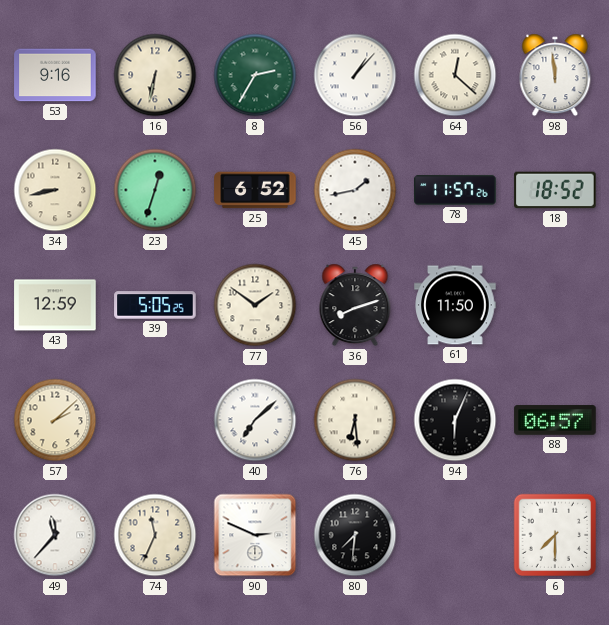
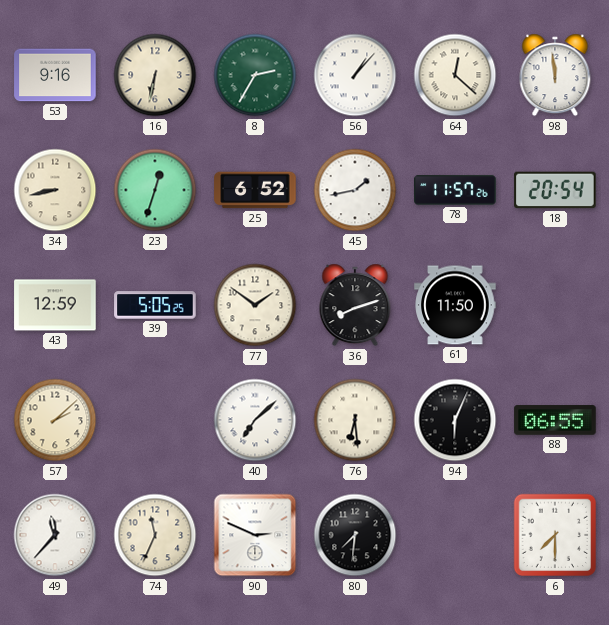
18: 18:52 -> 20:54 (555, 190)
88: 06:57 -> 06:55 (555, 420)
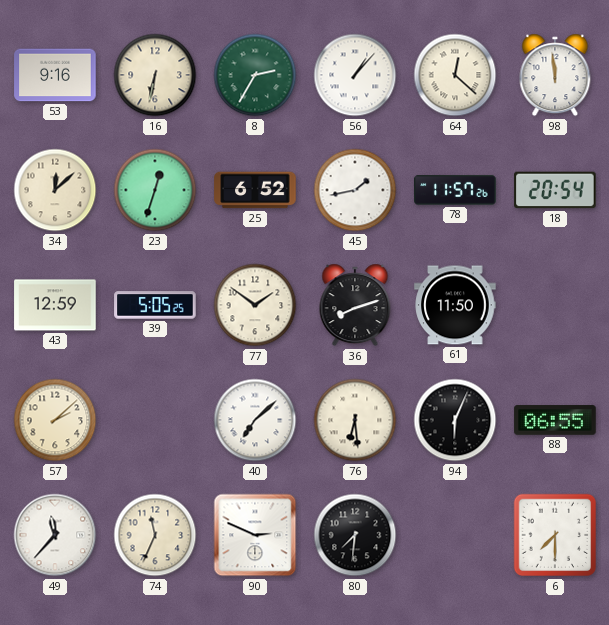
34: 8:43 -> 12:08 (55, 190)
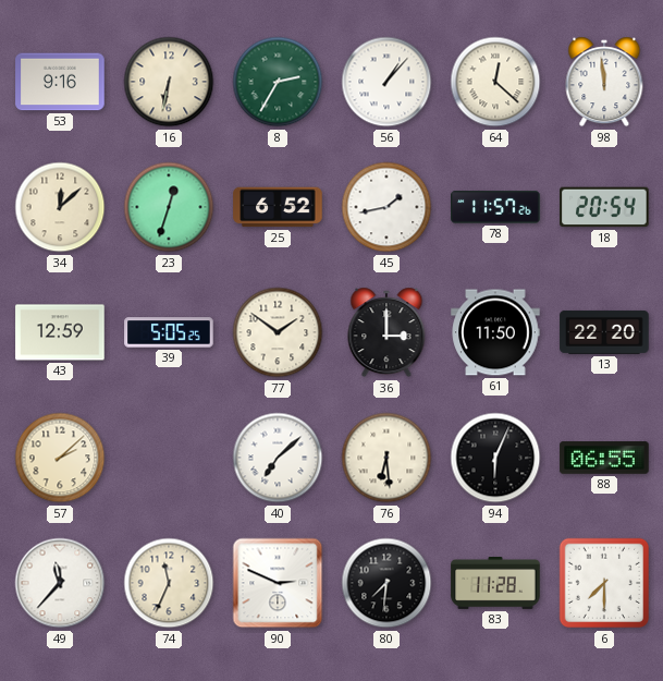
36: 8:12 -> 3:00 (386, 332)
13: none -> 22:20 (604, 332)
83: none -> 11:28 (495, 584)
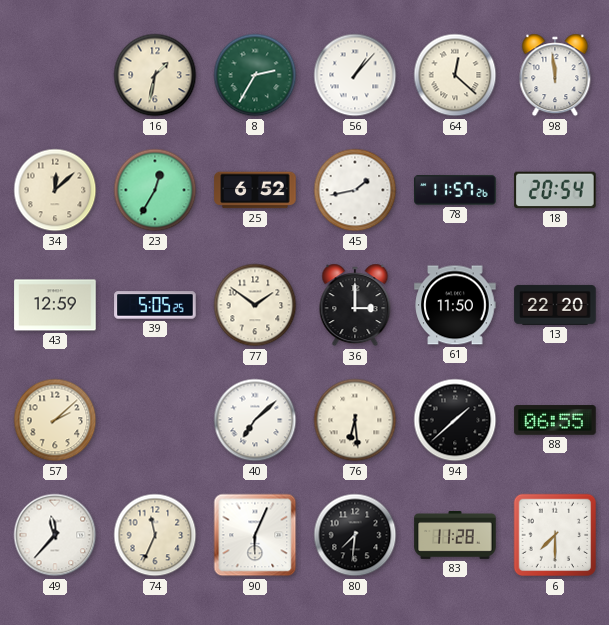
53: 9:16 -> none (60, 82)
16: 6:32 -> 1:32 (155, 75)
23: 12:33 -> 12:35 (155, 190)
94: 6:04 -> 1:38 (455, 420)
90: 2:49 -> 6:04 (255, 535)
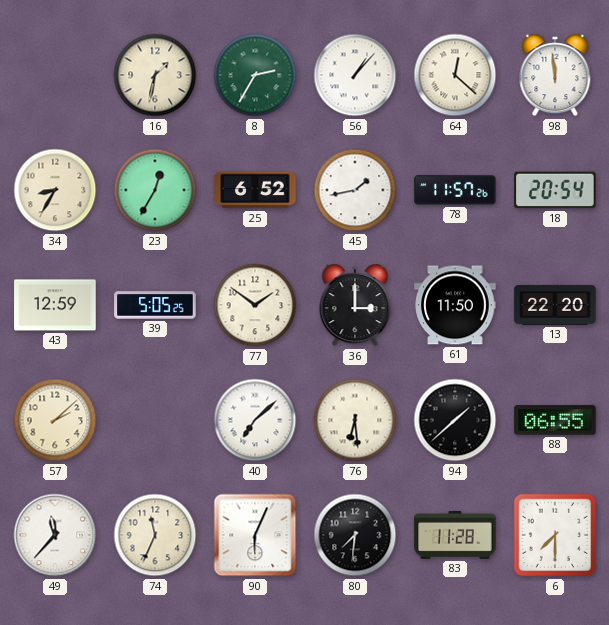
34: 12:08 -> 8:35 (55, 190)
